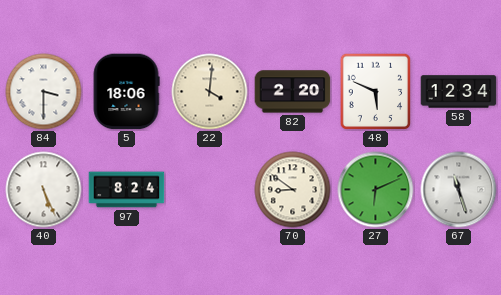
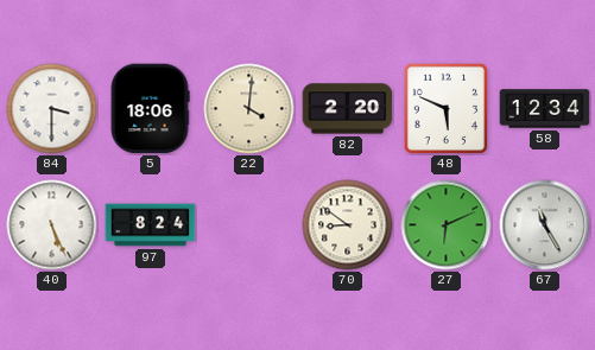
67: 11:27 -> 11:25 (545, 225)
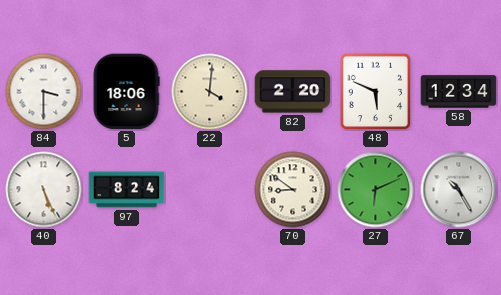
67: 11:25 -> 10:25 (459, 190)
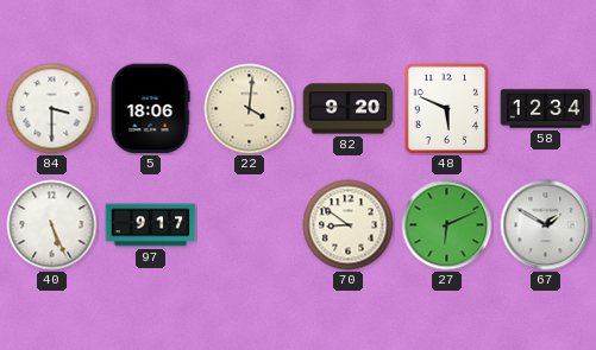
82: 2:20 -> 9:20 (349, 109)
97: 8:24 -> 9:17 (151, 225)
67: 10:25 -> 1:50 (546, 225)
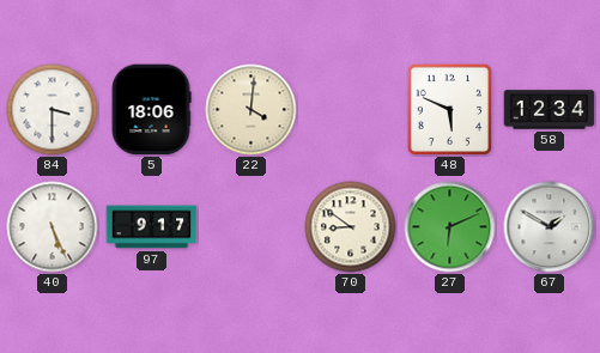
82: 9:20 -> none (349, 109)
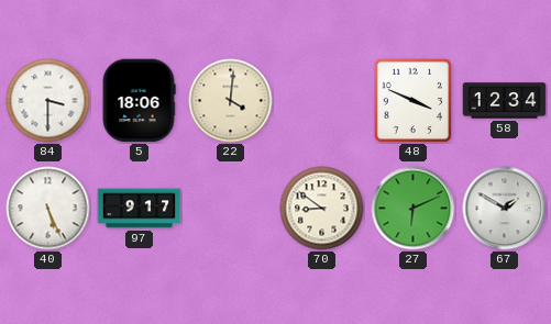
48: 5:49 -> 3:49 (414, 100)
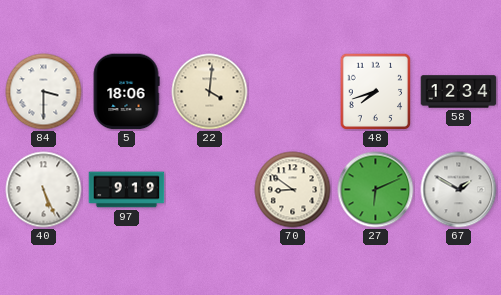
48: 3:49 -> 7:42 (376, 91)
97: 9:17 -> 9:19 (127, 190)
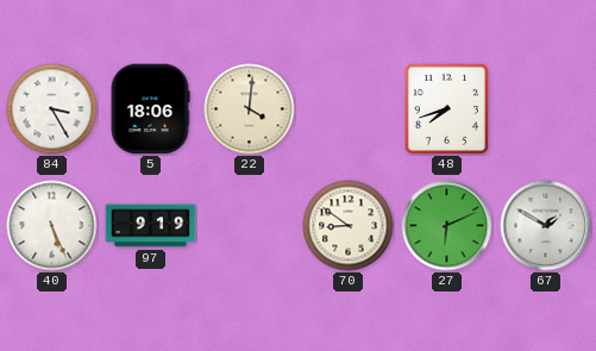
84: 3:30 -> 3:25 (52, 109)
58: 12:34 -> none (459, 92)
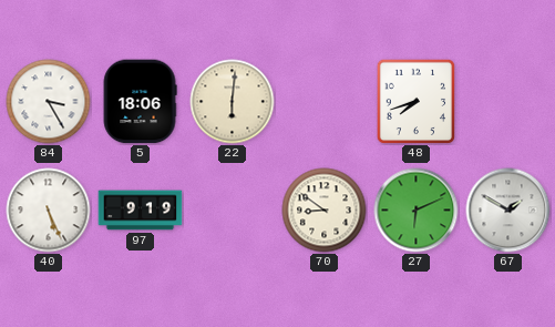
22: 4:01 -> 6:01 (233, 102)
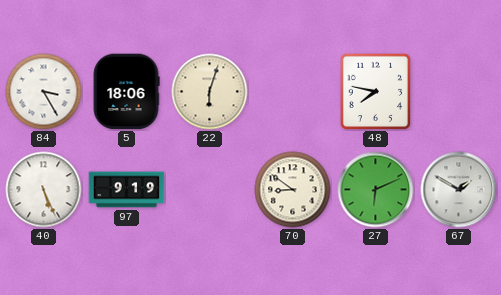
22: 6:01 -> 6:03 (210, 92)
48: 7:42 -> 7:47 (376, 91)
